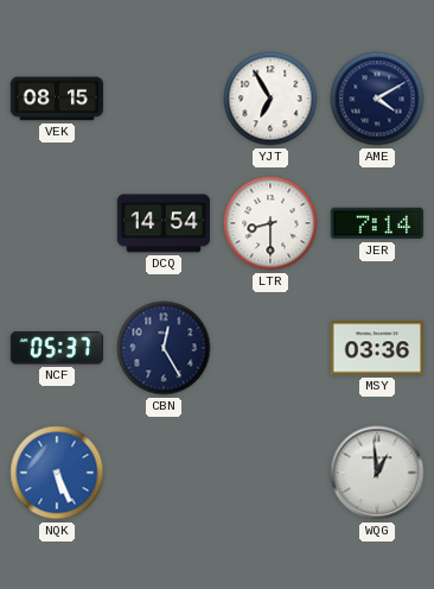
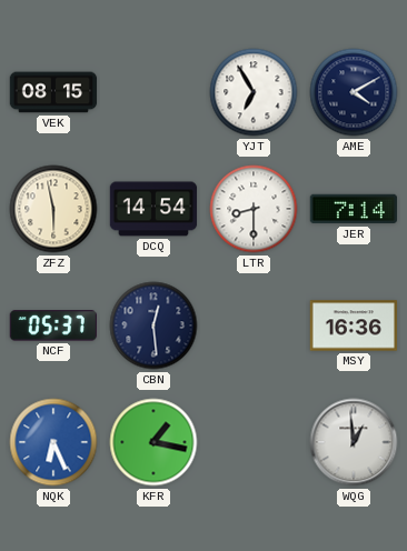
ZFZ: none -> 5:58 (53, 209)
CBN: 12:25 -> 12:29 (153, 325)
MSY: 03:36 -> 16:36 (354, 325)
NQK: 5:26 -> 6:26 (53, 442)
KFR: none -> 1:17 (153, 442)
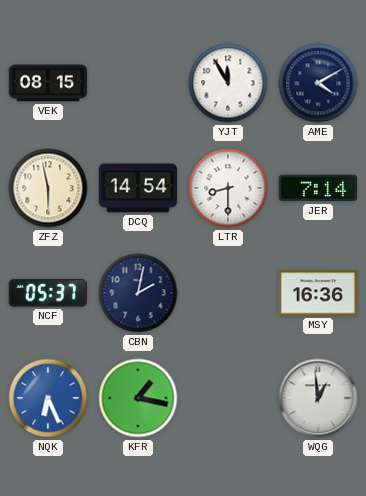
YJT: 6:55 -> 11:55 (228, 83)
CBN: 12:29 -> 2:02 (138, 293)
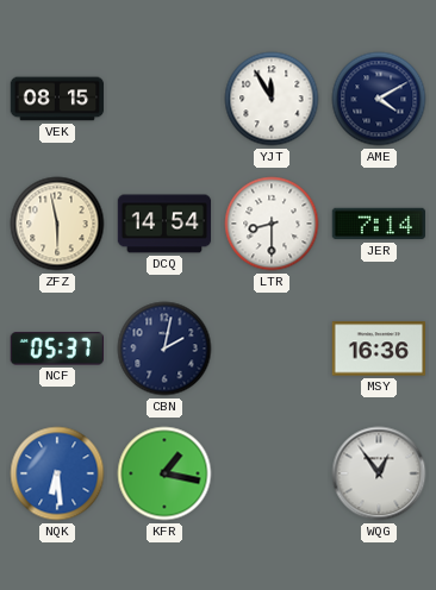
NQK: 6:26 -> 6:29 (57, 473)
WQG: 12:59 -> 12:54 (379, 473)
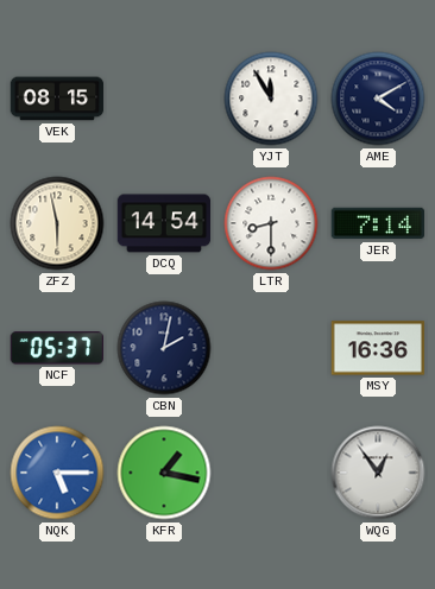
NQK: 6:29 -> 5:15 (57, 473)
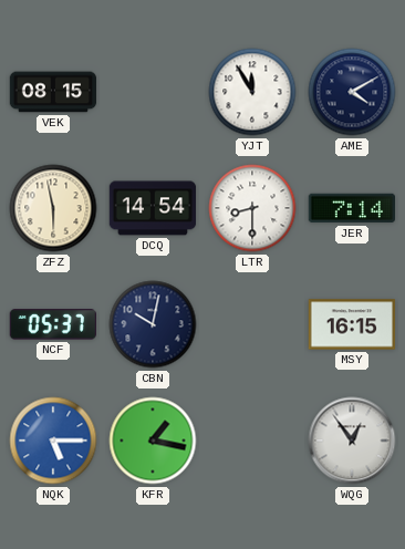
CBN: 2:02 -> 10:02 (153, 324)
MSY: 16:36 -> 16:15 (352, 324)
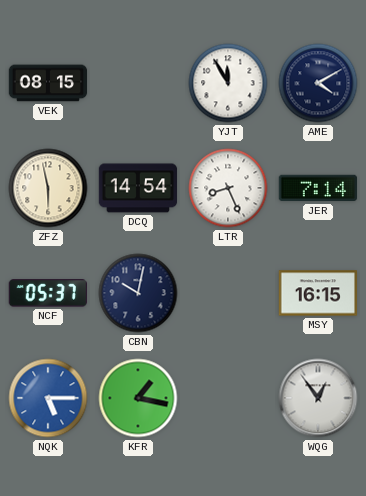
LTR: 8:30 -> 8:26 (228, 188)
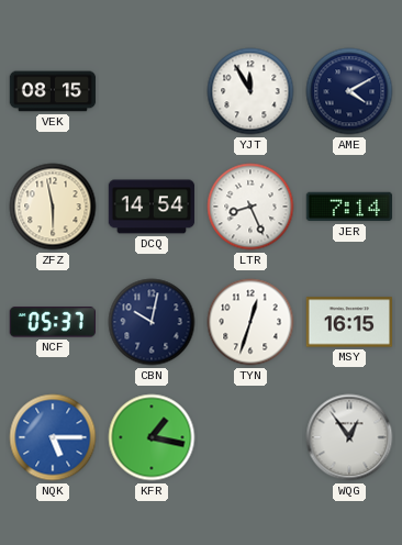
TYN: none -> 12:33 (250, 322)
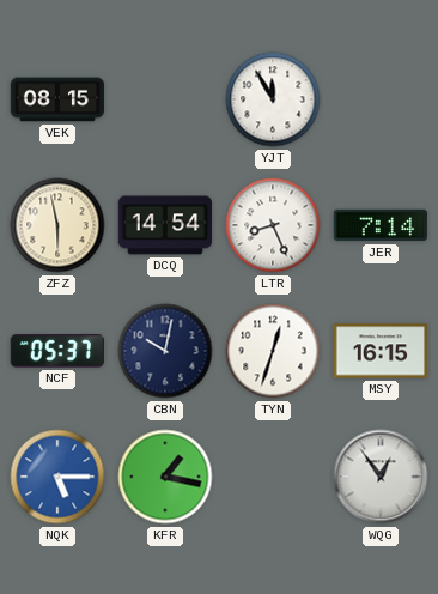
AME: 4:10 -> none (349, 91)
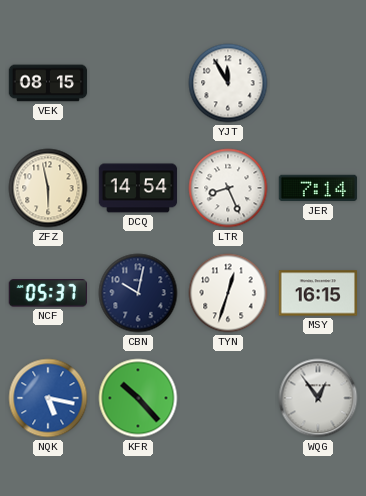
NQK: 5:15 -> 5:17 (48, 398)
KFR: 1:17 -> 10:23 (138, 398)
